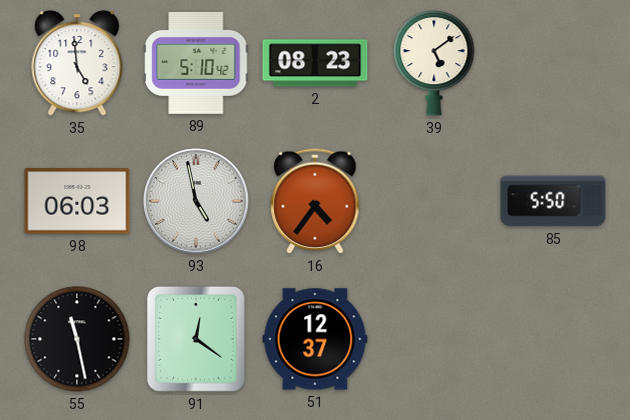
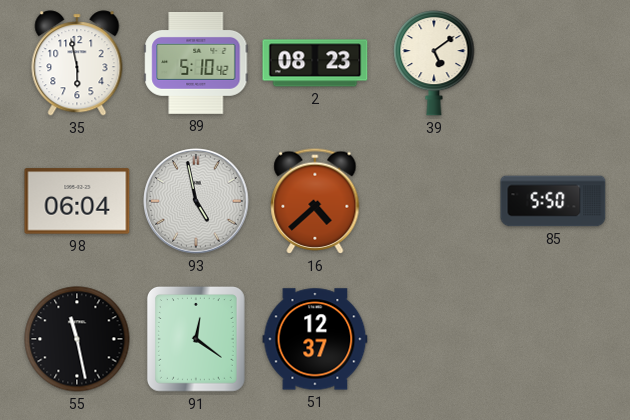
35: 4:59 -> 5:58 (77, 63)
98: 06:03 -> 06:04 (77, 201)
16: 4:36 -> 4:38 (315, 201)
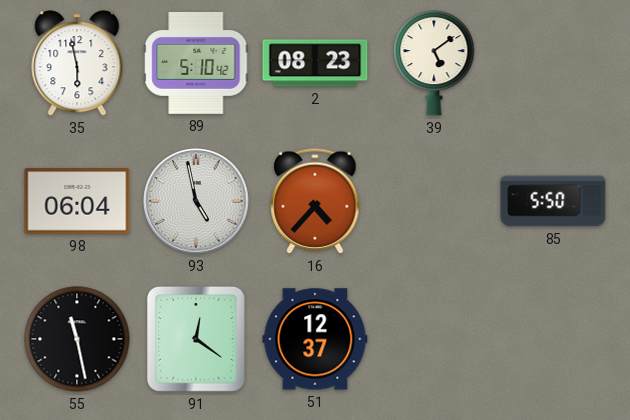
16: 4:38 -> 4:37 (315, 201)
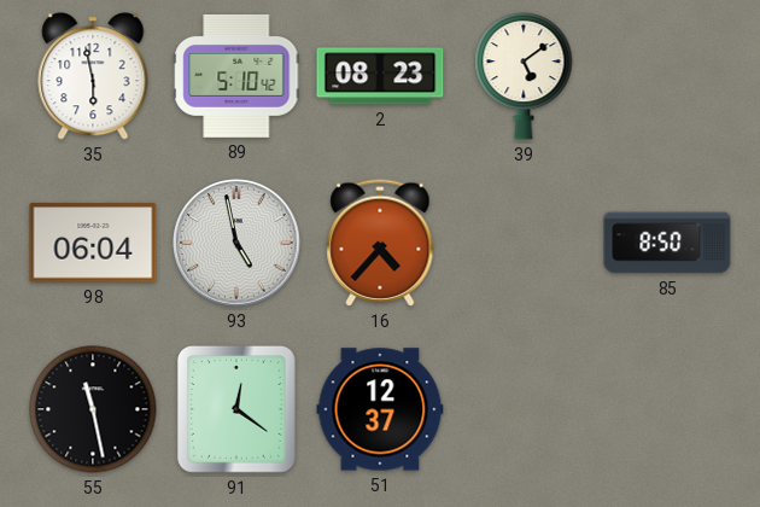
85: 5:50 -> 8:50 (667, 243)
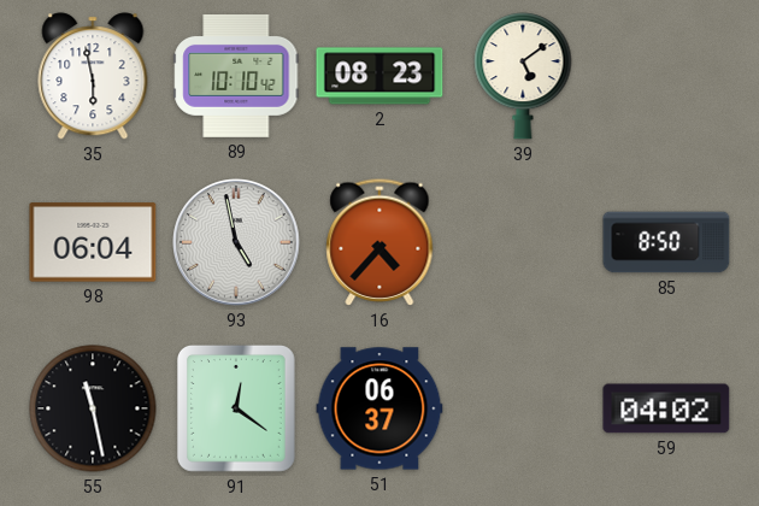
89: 5:10 -> 10:10 (236, 76)
51: 12:37 -> 06:37 (379, 408)
59: none -> 04:02 (666, 408)
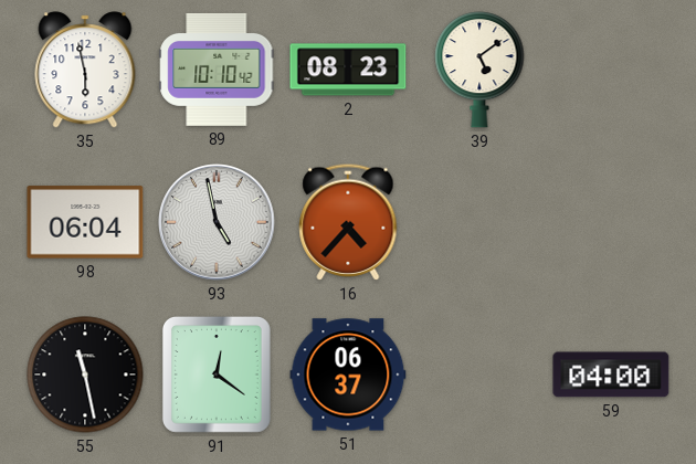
85: 8:50 -> none (666, 242)
59: 04:02 -> 04:00 (611, 375)
